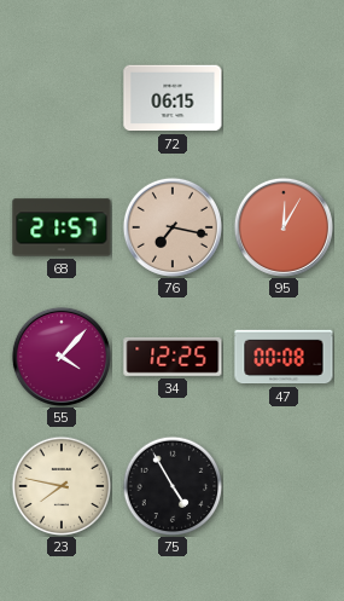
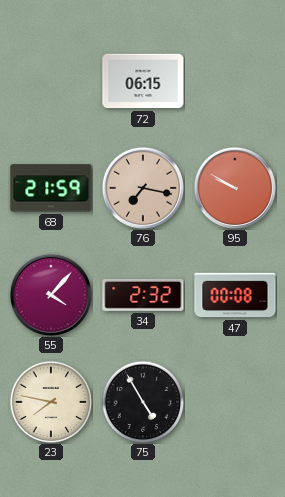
68: 21:57 -> 21:59 (51, 188)
95: 12:05 -> 9:50 (235, 188)
34: 12:25 -> 2:32 (143, 295)
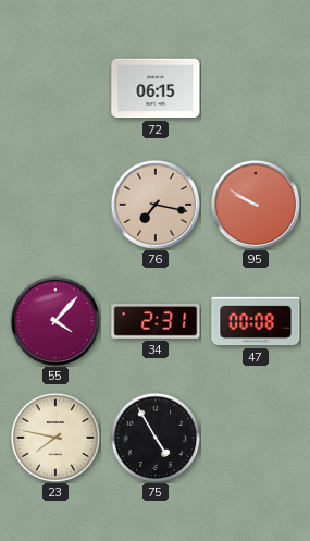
68: 21:59 -> none (51, 188)
34: 2:32 -> 2:31 (156, 321)
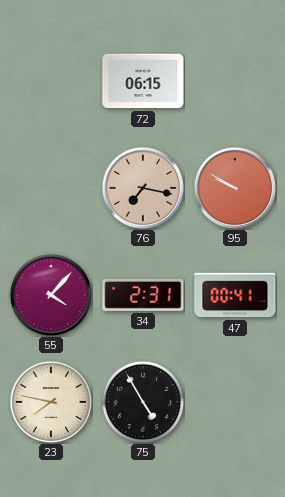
47: 00:08 -> 00:41 (235, 295)
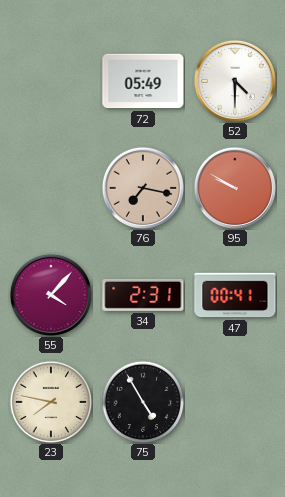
72: 06:15 -> 05:49 (143, 81)
52: none -> 4:30 (235, 81)
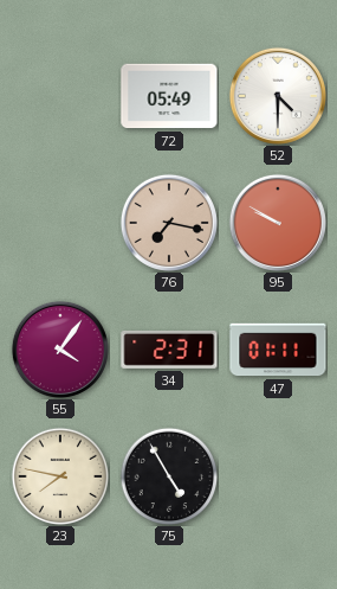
55: 4:07 -> 4:06 (60, 350)
47: 00:41 -> 01:11 (278, 350)
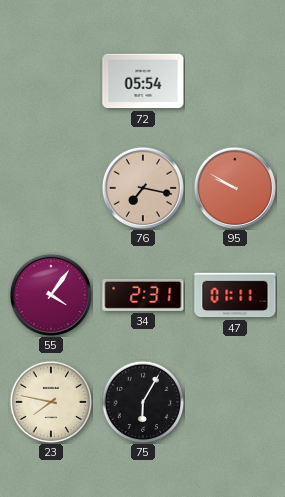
72: 05:49 -> 05:54 (143, 81)
52: 4:30 -> none (278, 96)
75: 4:55 -> 6:05 (143, 402)
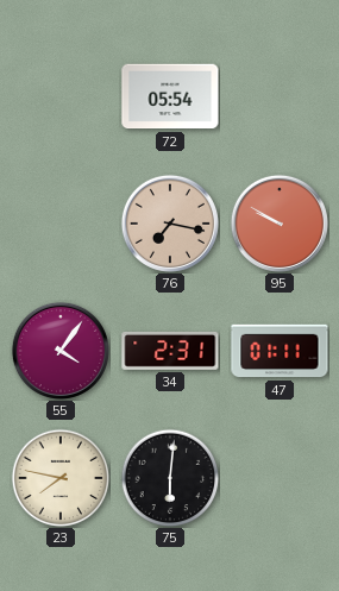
75: 6:05 -> 6:01 (170, 478)
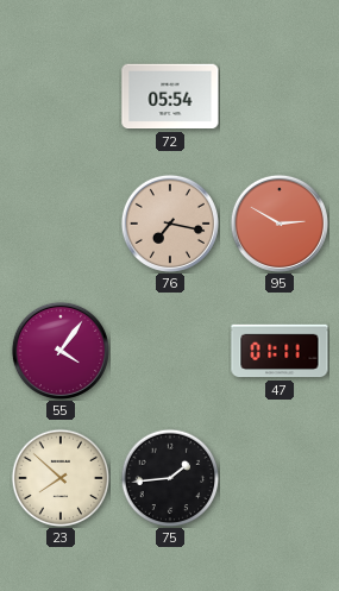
95: 9:50 -> 2:50 (280, 224)
34: 2:31 -> none (170, 351)
23: 7:47 -> 7:52 (61, 478)
75: 6:01 -> 1:44 (170, 478)
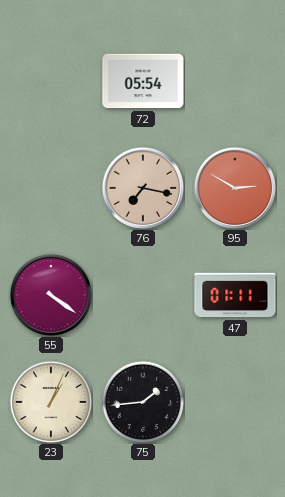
55: 4:06 -> 4:21 (51, 295)
23: 7:52 -> 1:04 (51, 402)
